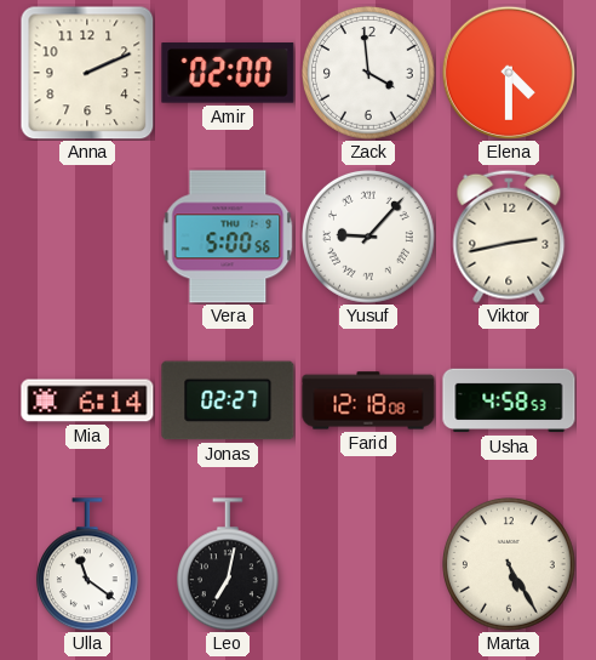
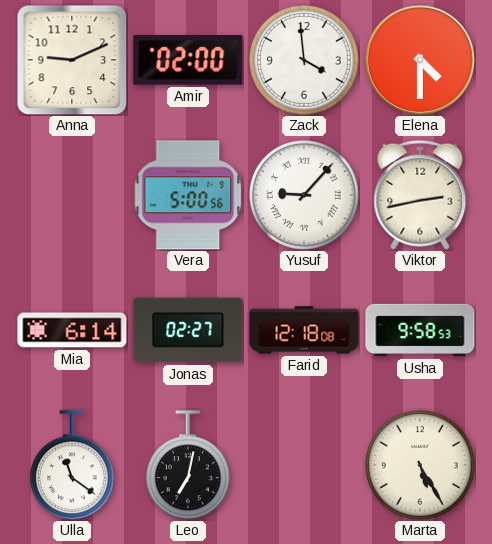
Anna: 2:11 -> 9:11 (72, 60)
Usha: 4:58 -> 9:58 (420, 330)
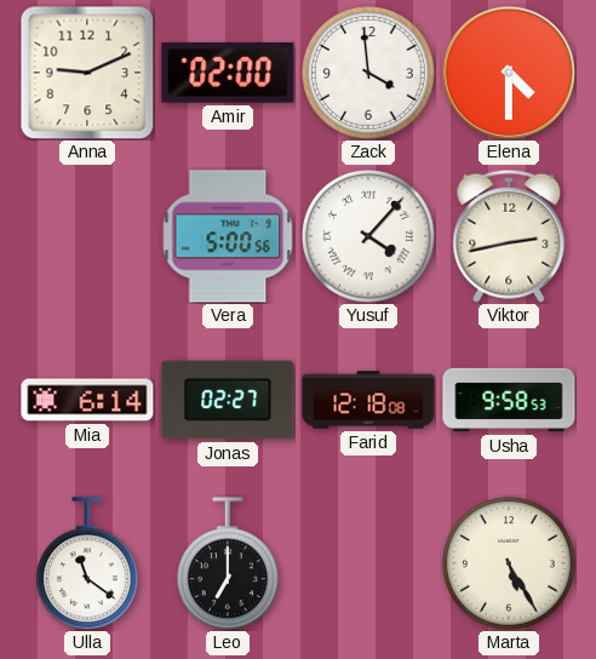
Yusuf: 9:07 -> 4:07 (369, 237)
Leo: 7:02 -> 7:00 (228, 563)
